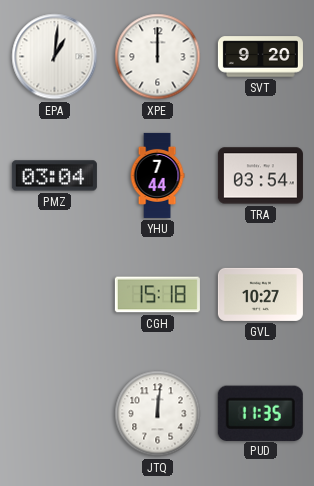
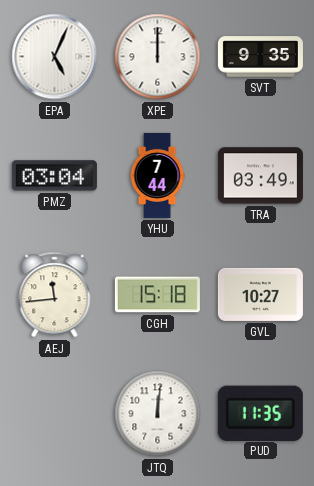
EPA: 1:01 -> 5:04 (55, 57)
SVT: 9:20 -> 9:35 (260, 57)
TRA: 03:54 -> 03:49 (260, 176)
AEJ: none -> 11:44 (55, 295)
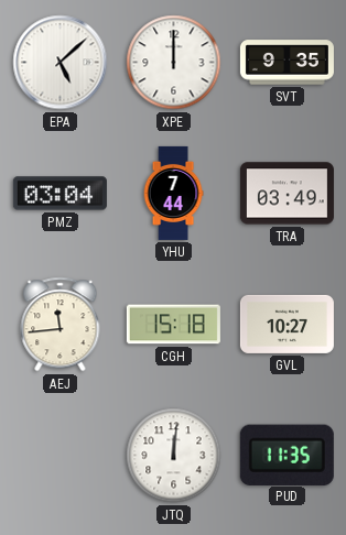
EPA: 5:04 -> 5:08 (61, 63)
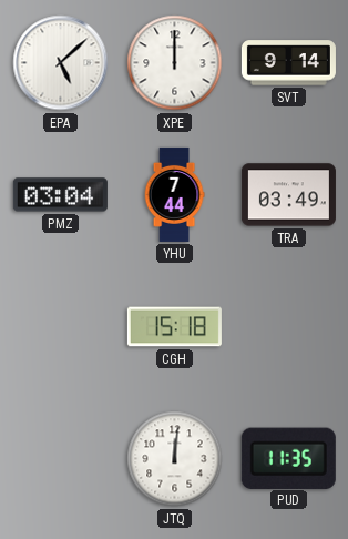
SVT: 9:35 -> 9:14 (288, 63)
AEJ: 11:44 -> none (61, 325)
GVL: 10:27 -> none (286, 324)
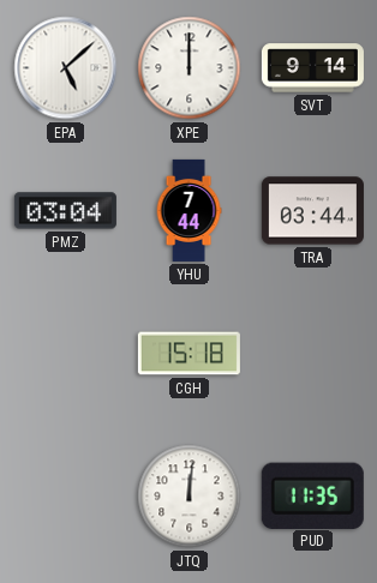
TRA: 03:49 -> 03:44 (312, 211)
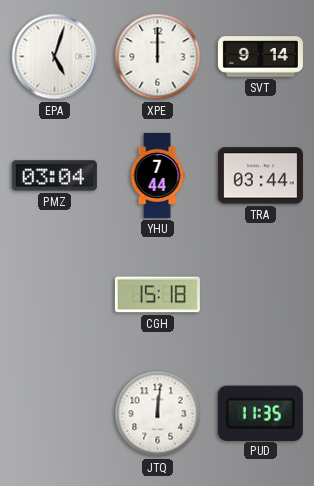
EPA: 5:08 -> 5:03 (55, 57)
